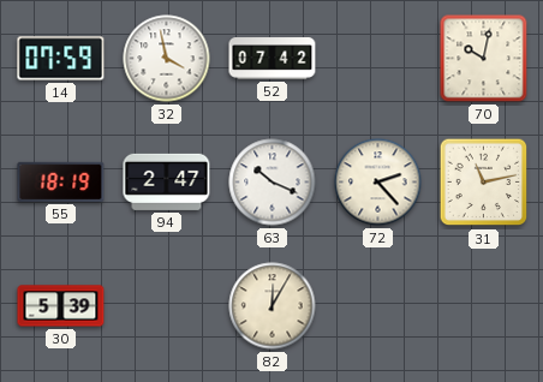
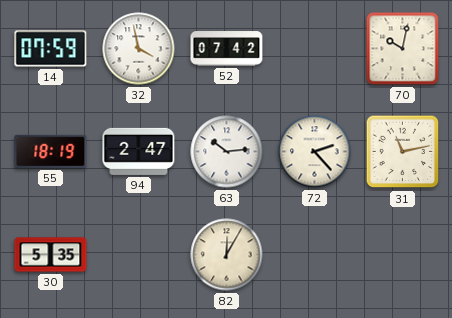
63: 10:19 -> 10:14 (227, 152)
30: 5:39 -> 5:35 (51, 255)
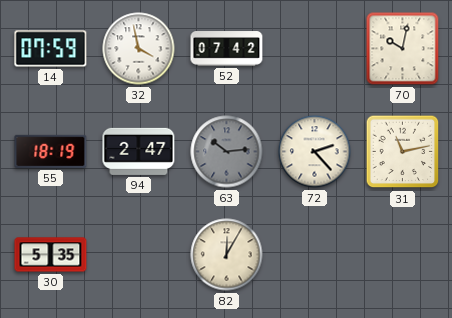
63 dial: white -> grey (227, 152)
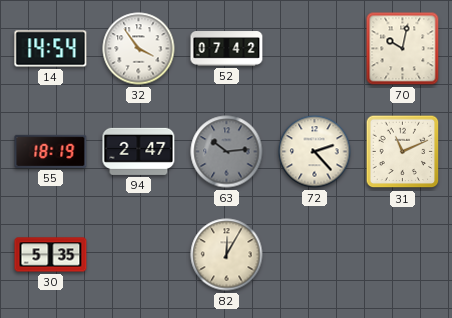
14: 07:59 -> 14:54 (51, 49)
32: 3:58 -> 3:54 (139, 49)
31: 11:13 -> 11:11 (403, 152)
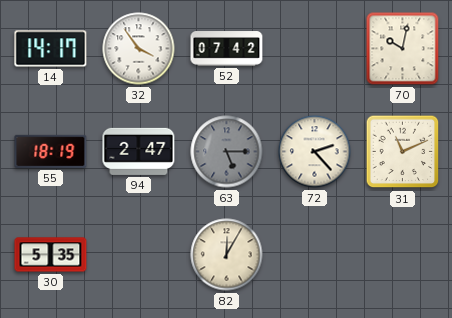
14: 14:54 -> 14:17 (51, 49)
63: 10:14 -> 5:15 (227, 152)
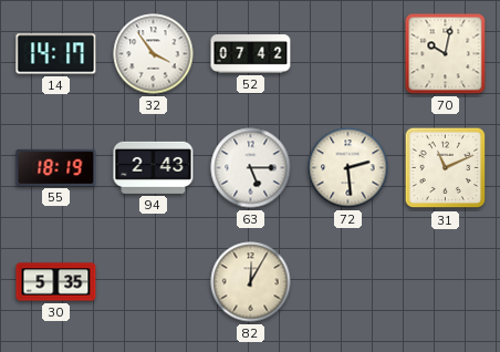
94: 2:47 -> 2:43 (154, 167)
63 dial: grey -> white (251, 168)
72: 2:23 -> 2:29 (348, 168)
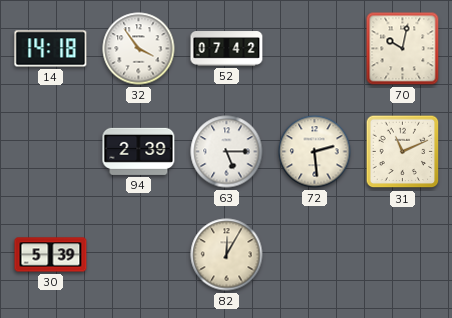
14: 14:17 -> 14:18 (51, 49)
55: 18:19 -> none (56, 167)
94: 2:43 -> 2:39 (139, 151)
30: 5:35 -> 5:39 (51, 255)
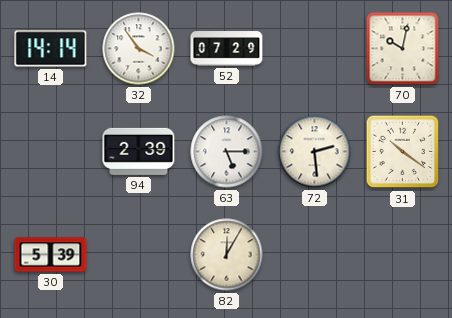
14: 14:18 -> 14:14 (51, 49)
52: 07:42 -> 07:29 (227, 49)
31: 11:11 -> 10:21 (403, 152)
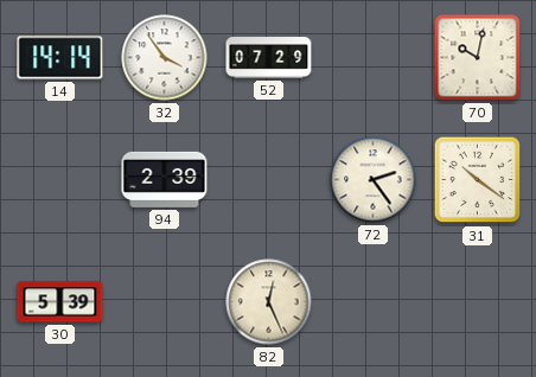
63: 5:15 -> none (227, 152)
72: 2:29 -> 2:24 (374, 180)
82: 12:05 -> 12:26 (269, 302)
